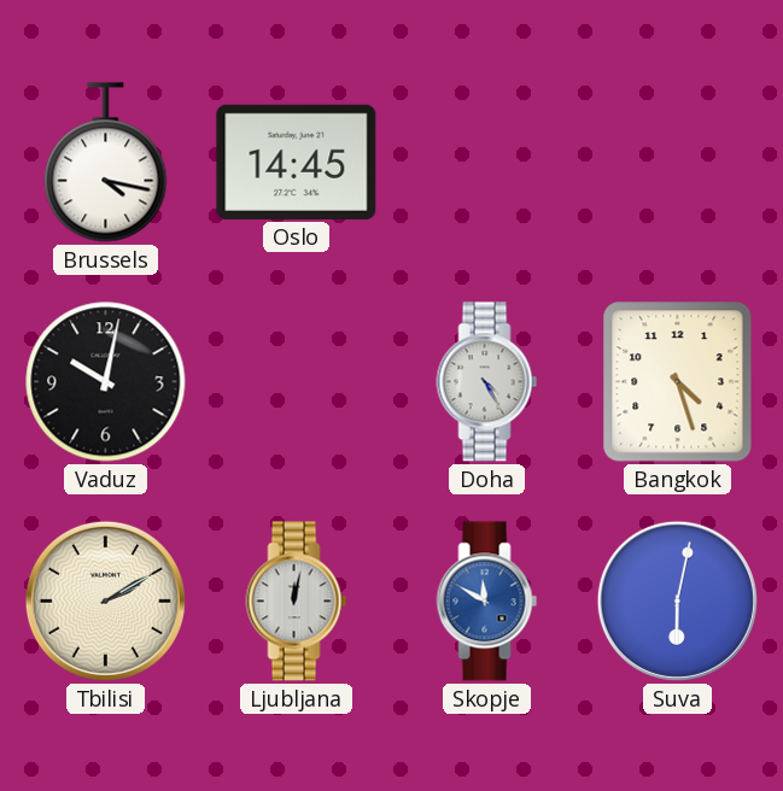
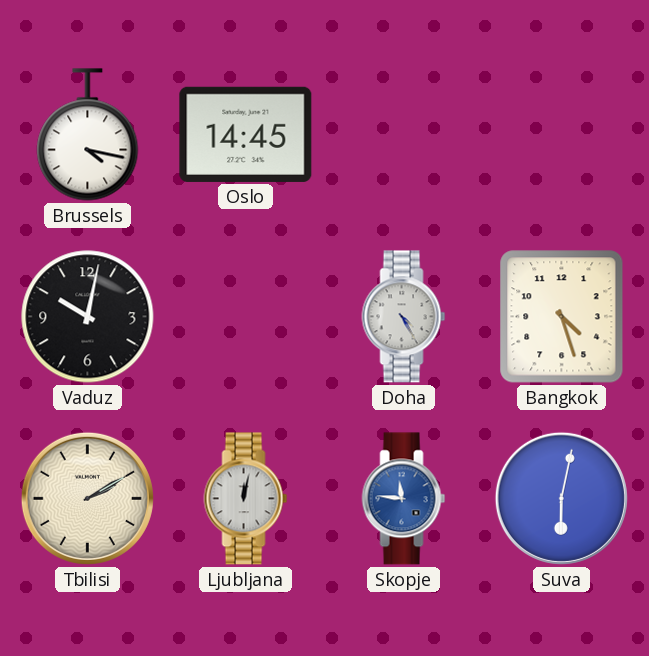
Skopje: 11:50 -> 11:46 (404, 499)
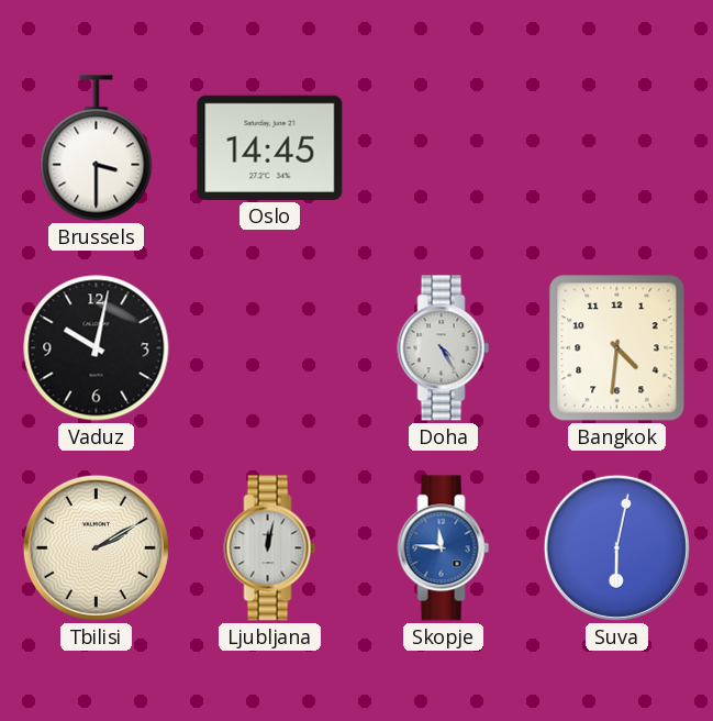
Brussels: 4:17 -> 3:30 (97, 148)
Bangkok: 4:27 -> 4:31 (617, 348)
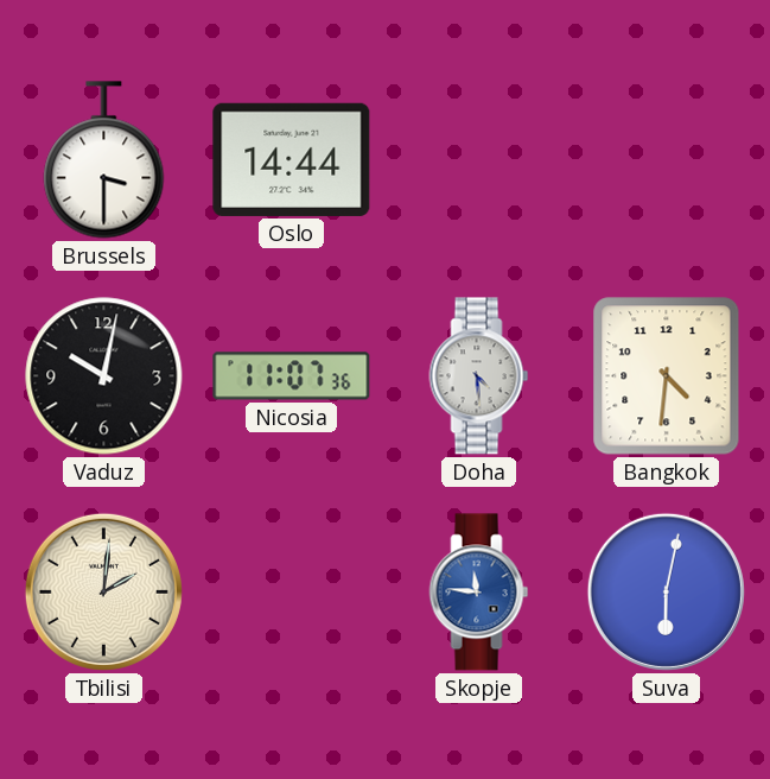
Oslo: 14:45 -> 14:44 (292, 159)
Nicosia: none -> 11:07 (292, 376)
Doha: 4:25 -> 4:29 (479, 376)
Tbilisi: 2:10 -> 2:01 (103, 591)
Ljubljana: 12:02 -> none (270, 548)
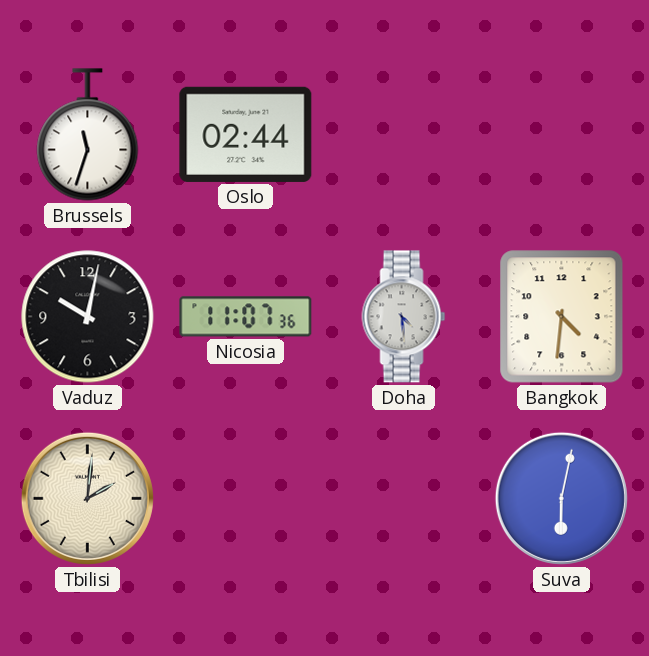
Brussels: 3:30 -> 11:33 (88, 135)
Oslo: 14:44 -> 02:44 (246, 134)
Skopje: 11:46 -> none (479, 593)
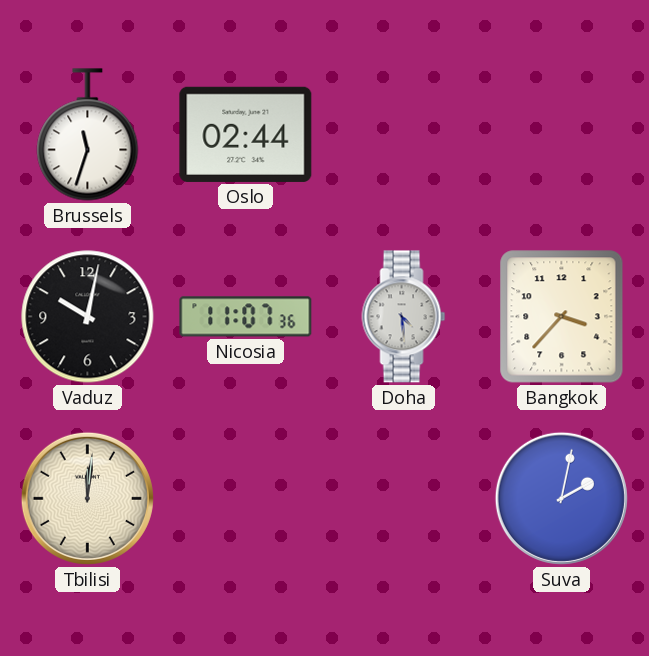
Bangkok: 4:31 -> 3:37 (562, 317)
Tbilisi: 2:01 -> 12:01 (87, 498)
Suva: 6:02 -> 2:02 (561, 498)
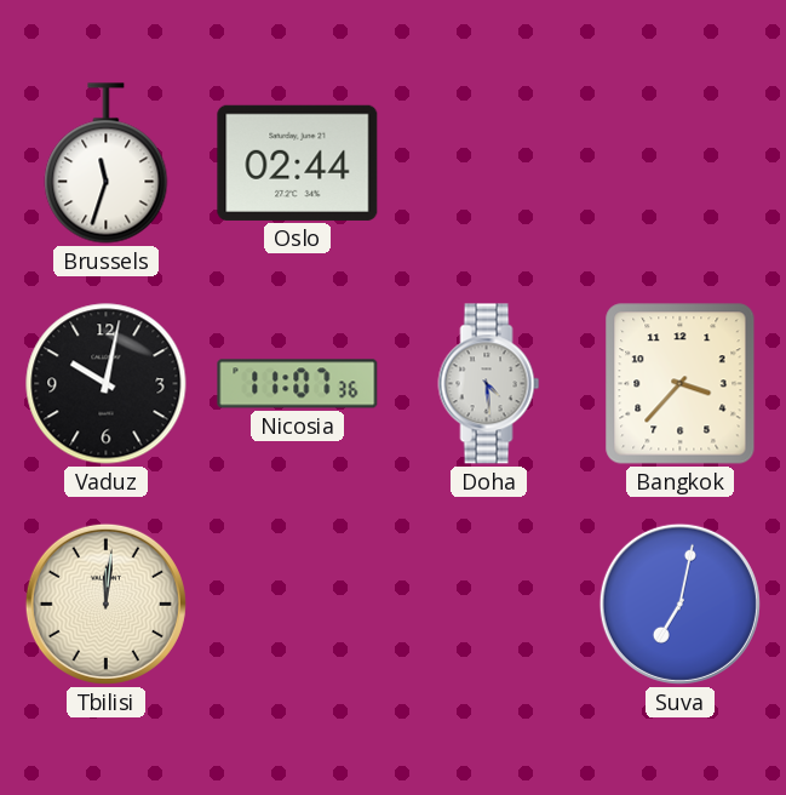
Suva: 2:02 -> 7:02 (679, 604)
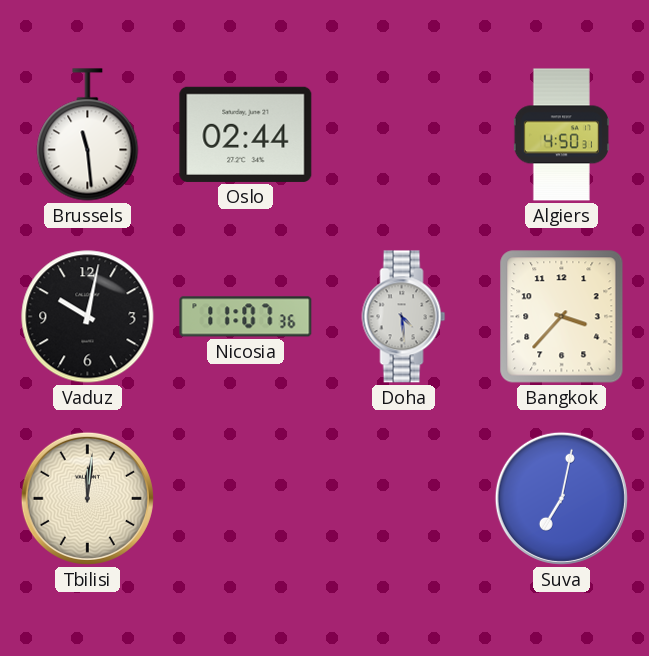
Brussels: 11:33 -> 11:29 (88, 135)
Algiers: none -> 4:50 (561, 135)
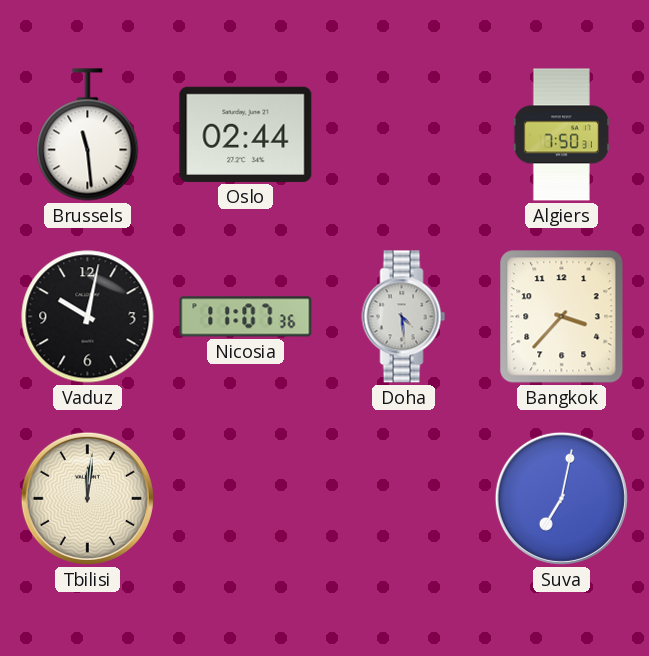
Algiers: 4:50 -> 7:50 (561, 135)
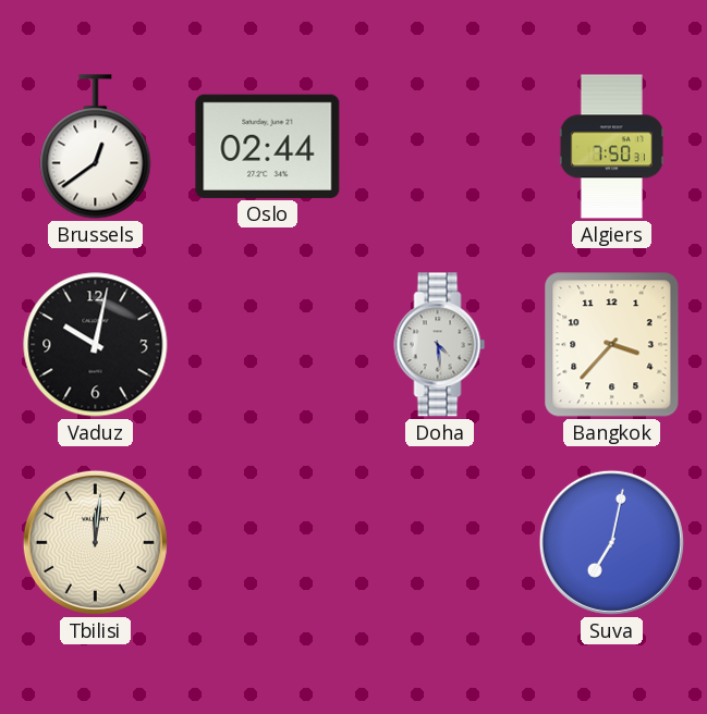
Brussels: 11:29 -> 12:39 (96, 147)
Nicosia: 11:07 -> none (246, 317)
